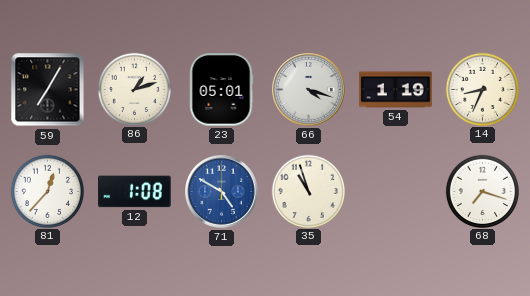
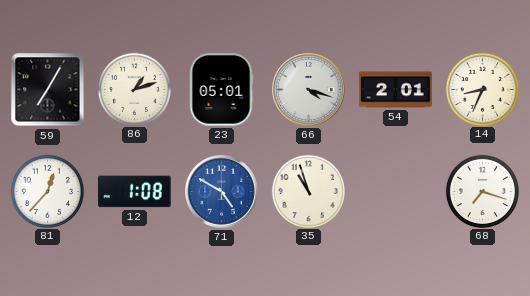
54: 1:19 -> 2:01 (396, 90)
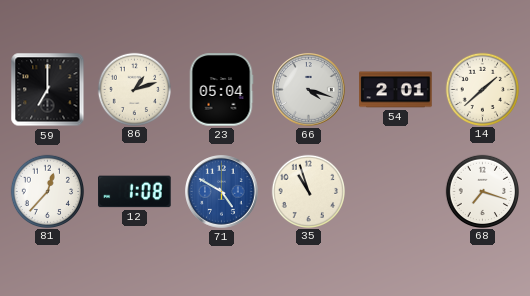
59: 7:05 -> 7:00 (48, 90)
23: 05:01 -> 05:04 (221, 90)
14: 8:34 -> 1:38 (482, 89)
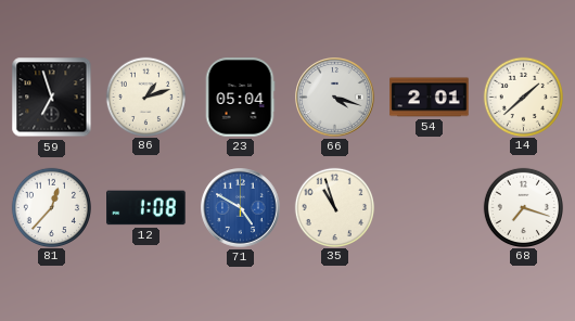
59: 7:00 -> 6:57 (52, 98)
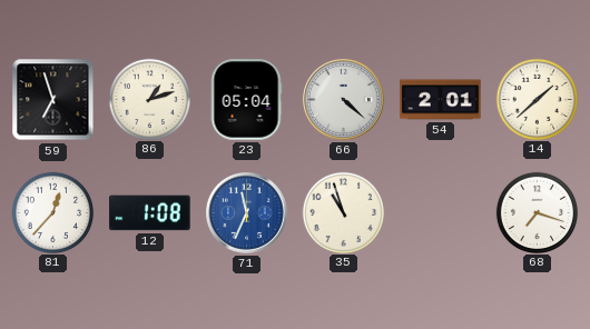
66: 4:18 -> 4:22 (344, 100)
71: 4:50 -> 11:34 (247, 213)
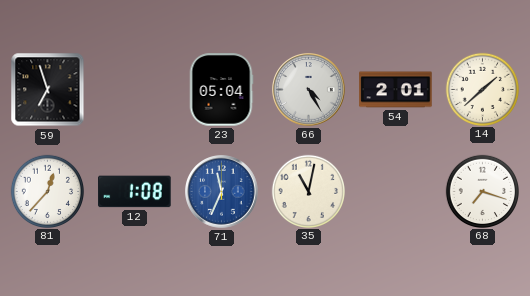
86: 1:12 -> none (149, 99)
66: 4:22 -> 4:25 (309, 90)
35: 10:57 -> 11:02 (308, 191)
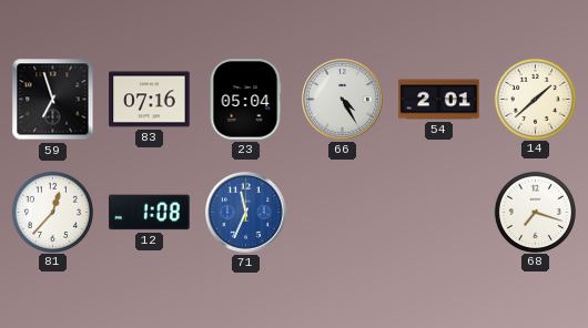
83: none -> 07:16 (150, 100)
35: 11:02 -> none (308, 191)
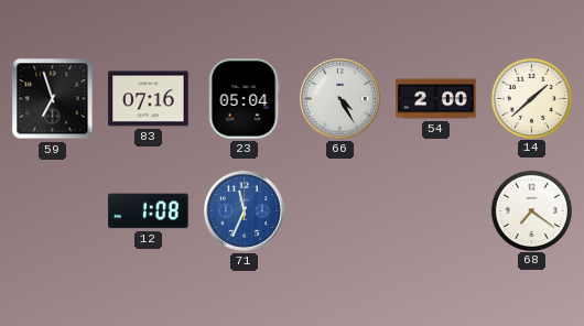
54: 2:01 -> 2:00 (436, 99)
81: 12:37 -> none (52, 212)
68: 7:18 -> 7:21 (531, 210)
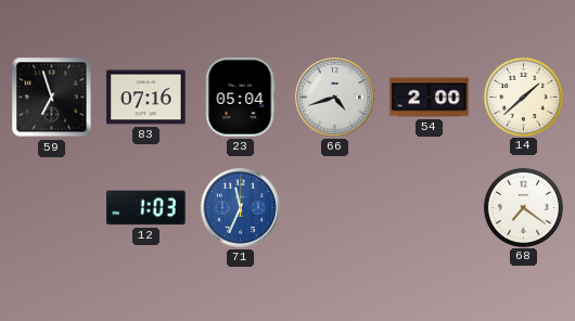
66: 4:25 -> 4:42 (335, 98)
12: 1:08 -> 1:03 (146, 208)
